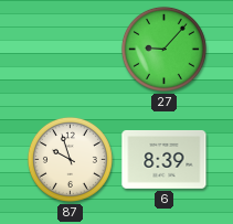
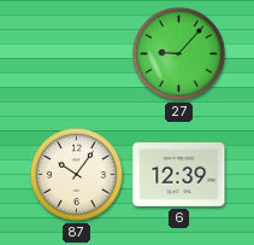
87: 9:57 -> 10:06 (76, 174)
6: 8:39 -> 12:39 (179, 174)
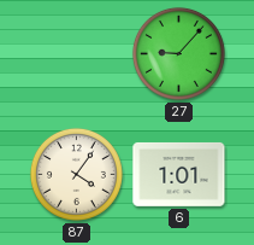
87: 10:06 -> 4:06 (76, 174)
6: 12:39 -> 1:01 (179, 174)
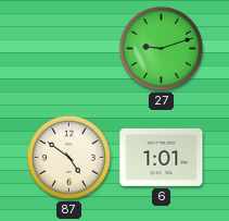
27: 9:07 -> 9:12 (161, 48)
87: 4:06 -> 4:51 (68, 157)
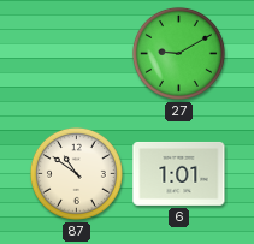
27: 9:12 -> 9:10 (178, 53)
87: 4:51 -> 10:51 (76, 173)
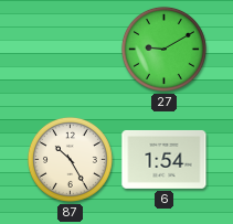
87: 10:51 -> 10:25 (70, 159)
6: 1:01 -> 1:54 (165, 159)
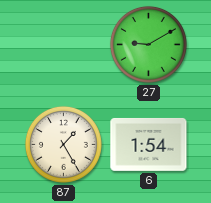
87: 10:25 -> 1:25 (63, 144)
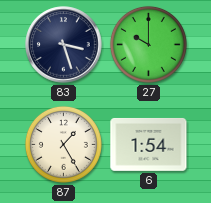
83: none -> 3:27 (64, 45)
27: 9:10 -> 10:00 (148, 44)
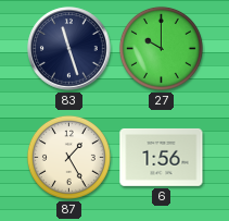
83: 3:27 -> 11:27 (69, 49)
6: 1:54 -> 1:56 (162, 157)
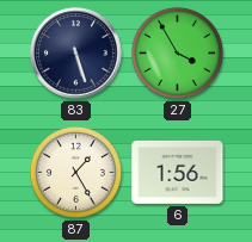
83: 11:27 -> 5:27 (76, 54)
27: 10:00 -> 3:55 (177, 52)
